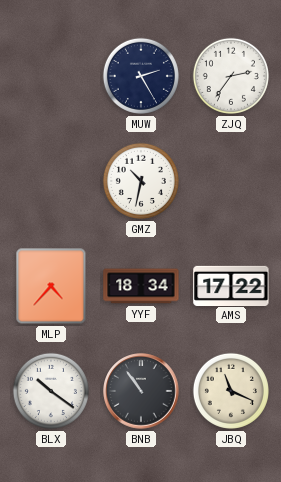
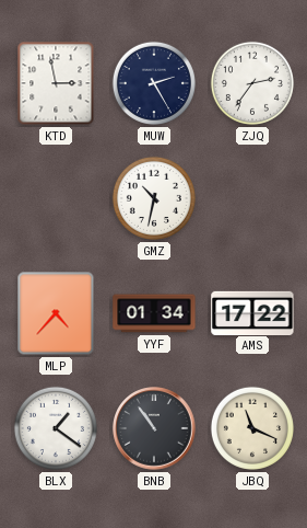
KTD: none -> 2:58 (56, 83)
YYF: 18:34 -> 01:34 (154, 313)
BLX: 10:21 -> 1:21 (56, 428)
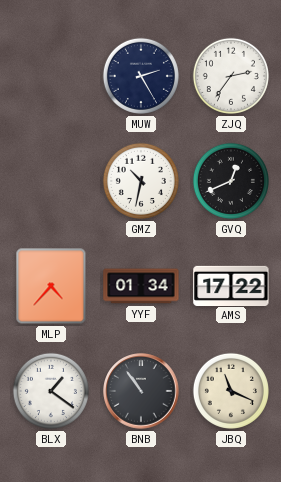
KTD: 2:58 -> none (56, 83)
GVQ: none -> 12:41 (231, 181)
